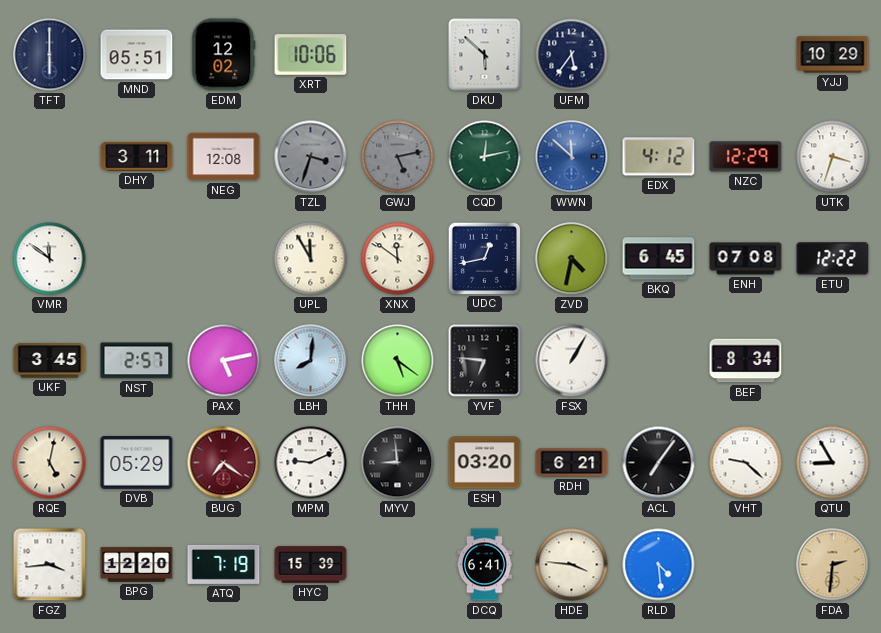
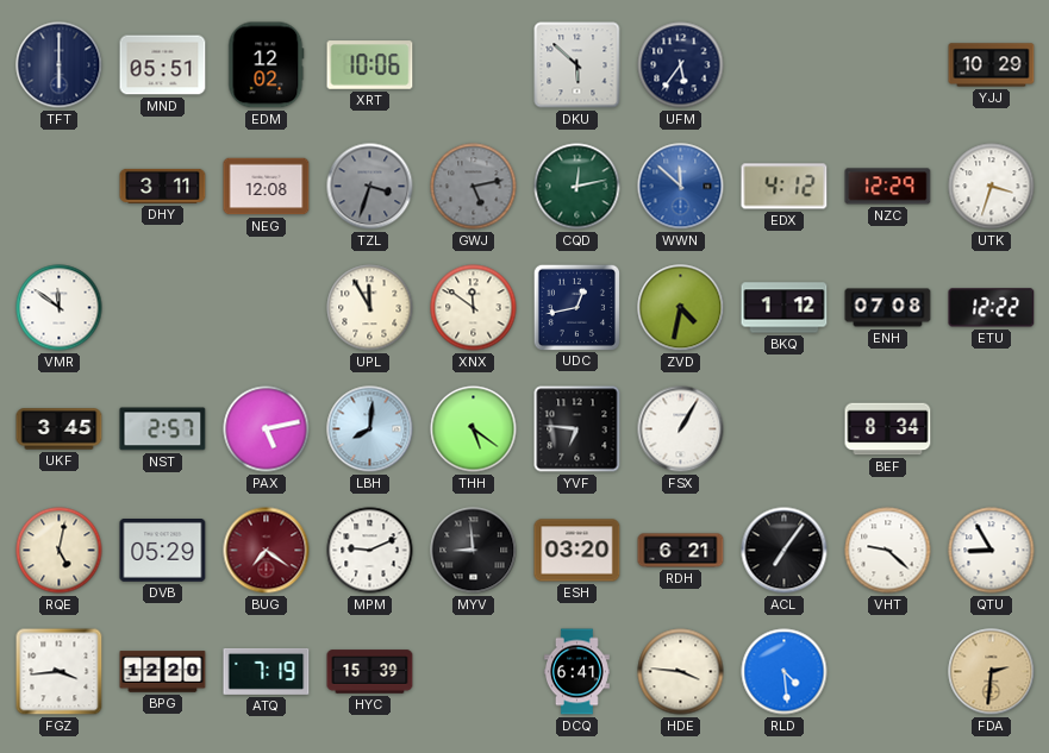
BKQ: 6:45 -> 1:12 (785, 308)
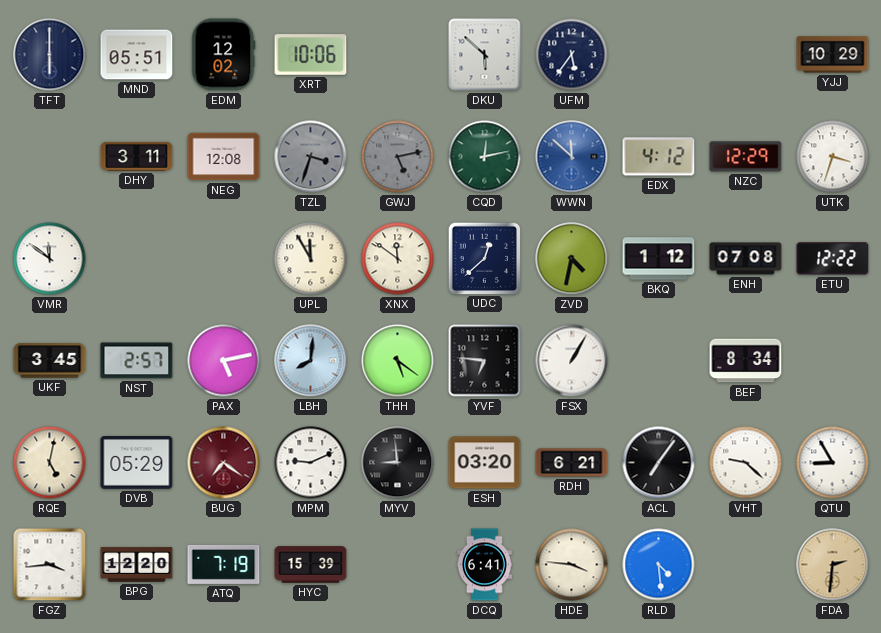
UDC: 12:43 -> 12:38 (484, 258)
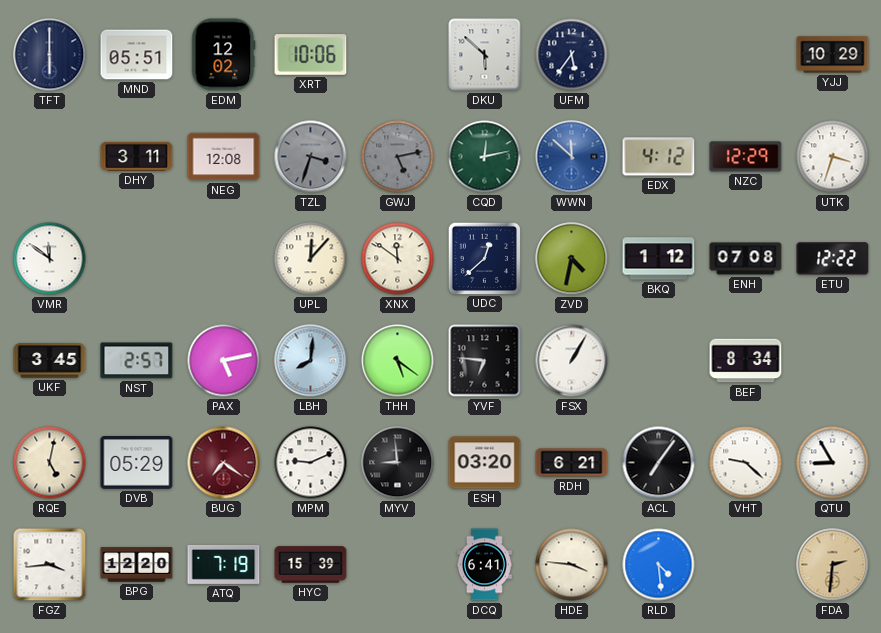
UPL: 11:55 -> 12:07 (311, 259)
